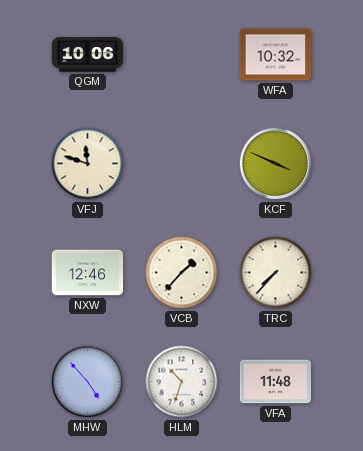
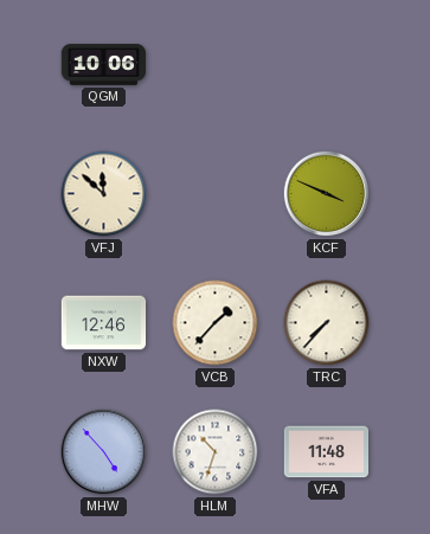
WFA: 10:32 -> none (276, 55)
VFJ: 11:48 -> 11:52 (104, 194)
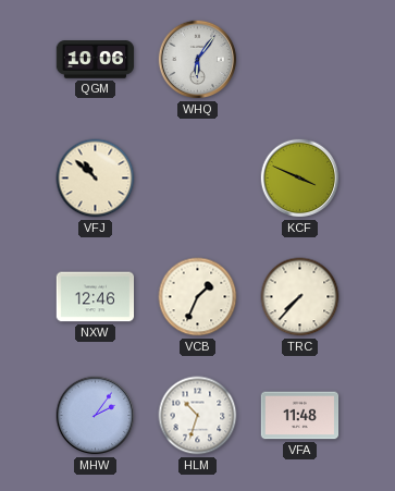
WHQ: none -> 6:06 (198, 60)
VFJ: 11:52 -> 10:52 (96, 179)
VCB: 1:37 -> 1:34 (198, 297)
MHW: 4:53 -> 2:06 (96, 416)
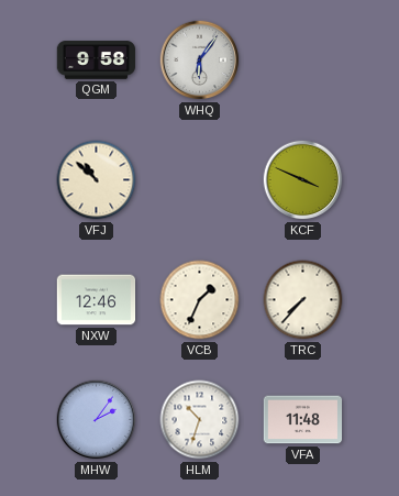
QGM: 10:06 -> 9:58 (97, 60)
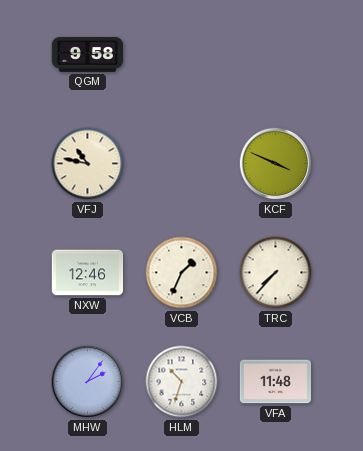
WHQ: 6:06 -> none (200, 60)
VFJ: 10:52 -> 10:47 (88, 164)
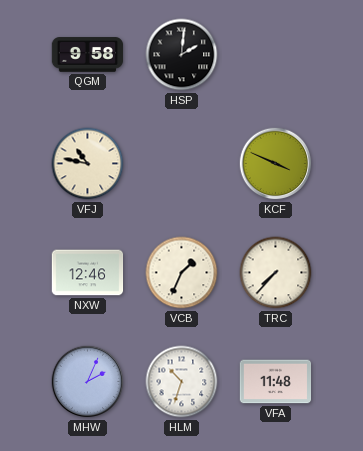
HSP: none -> 2:01 (182, 55)
MHW: 2:06 -> 2:04 (88, 382)
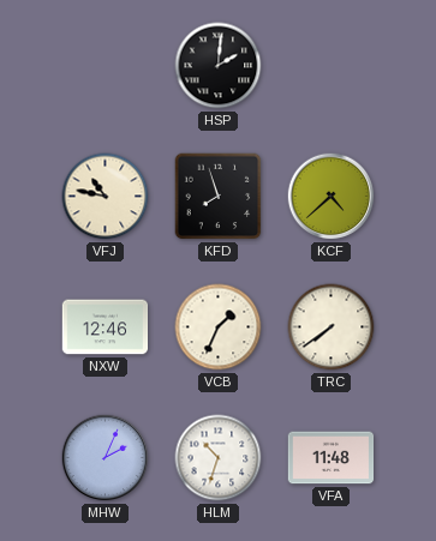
QGM: 9:58 -> none (88, 55)
KFD: none -> 7:57 (219, 197)
KCF: 3:49 -> 4:38 (332, 197)
TRC: 7:37 -> 7:39 (332, 327)
